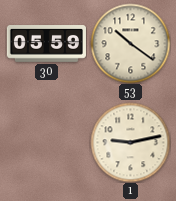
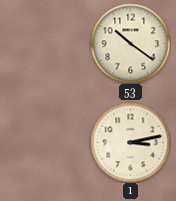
30: 05:59 -> none (46, 44)
1: 9:13 -> 3:13 (130, 142)
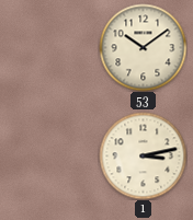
53: 10:21 -> 10:09 (143, 47)
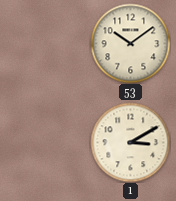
1: 3:13 -> 3:10 (130, 142)
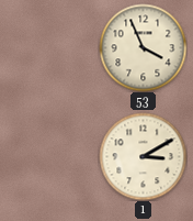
53: 10:09 -> 3:56 (143, 47)
